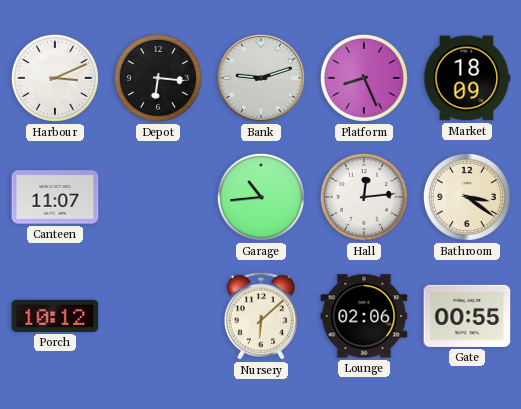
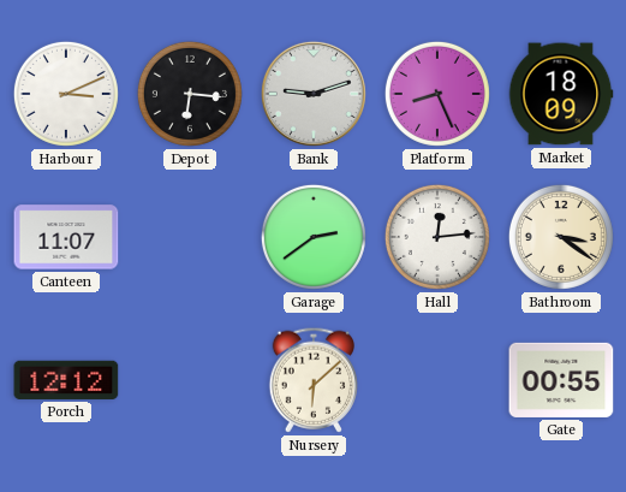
Garage: 10:44 -> 2:39 (314, 237)
Porch: 10:12 -> 12:12 (66, 380)
Lounge: 02:06 -> none (364, 316)
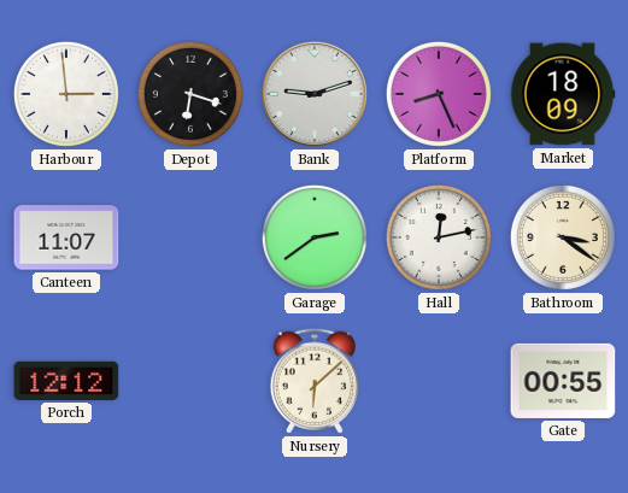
Harbour: 3:11 -> 2:59 (66, 94)
Depot: 6:16 -> 6:18 (190, 94)
Hall: 12:14 -> 12:13 (439, 237)
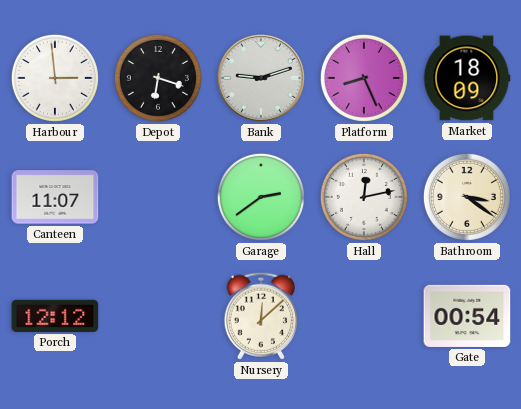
Nursery: 6:08 -> 12:08 (260, 316)
Gate: 00:55 -> 00:54 (467, 316)
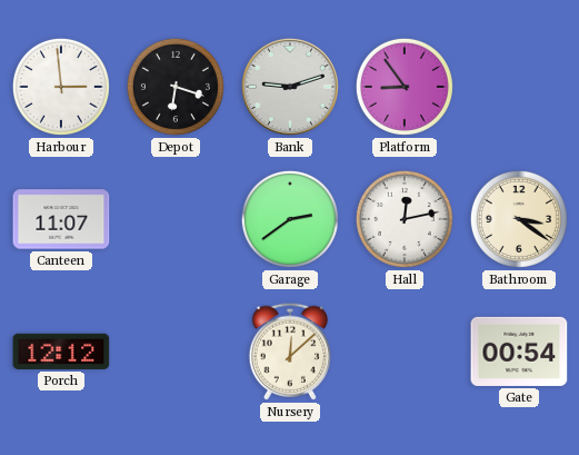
Platform: 8:26 -> 8:54 (405, 87)
Market: 18:09 -> none (467, 78)
